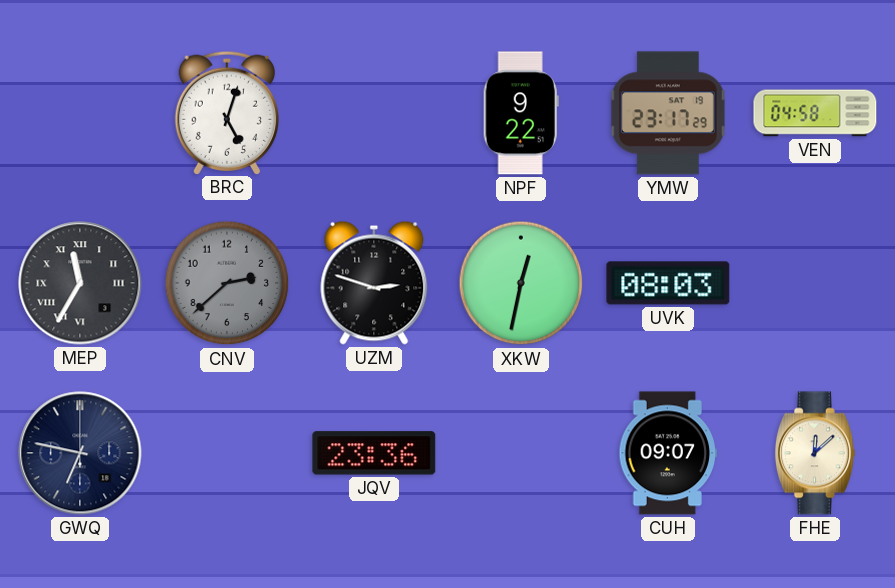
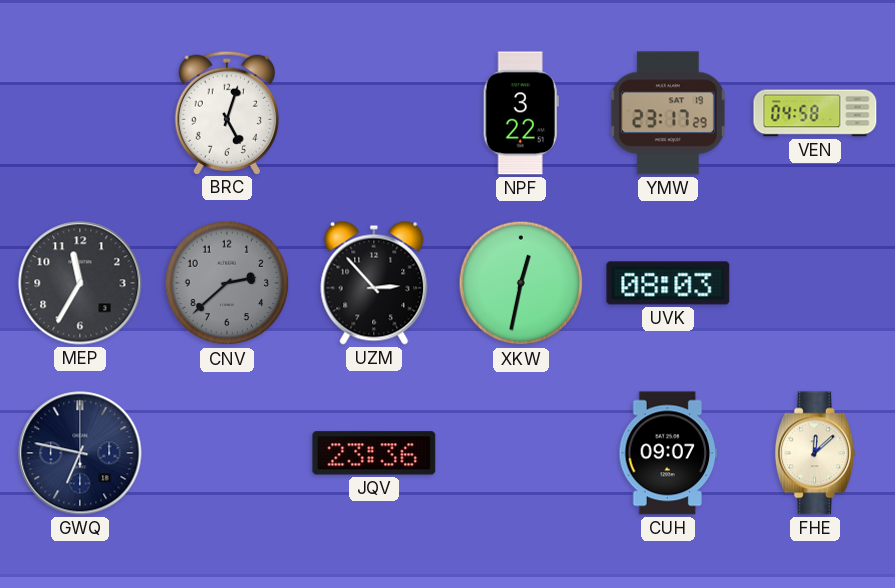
NPF: 9:22 -> 3:22 (521, 113)
MEP numerals: Roman -> Arabic (80, 283)
UZM: 2:48 -> 2:53 (374, 283)
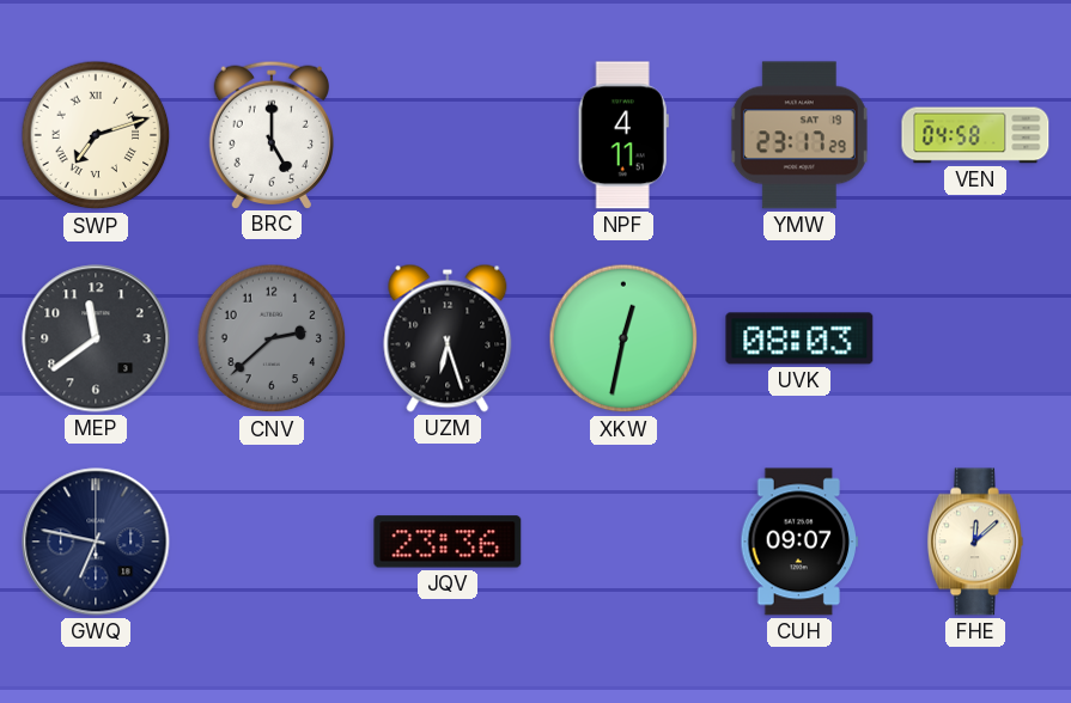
SWP: none -> 7:12 (96, 135)
BRC: 5:03 -> 5:00 (270, 134)
NPF: 3:22 -> 4:11 (623, 135)
MEP: 11:35 -> 11:39 (96, 338)
UZM: 2:53 -> 6:27 (448, 338)
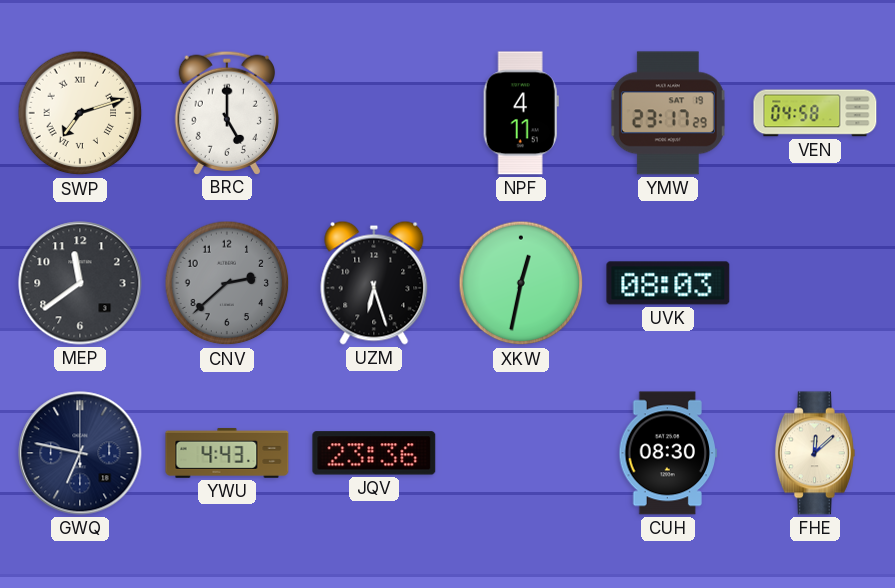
YWU: none -> 4:43 (227, 453)
CUH: 09:07 -> 08:30 (668, 453)
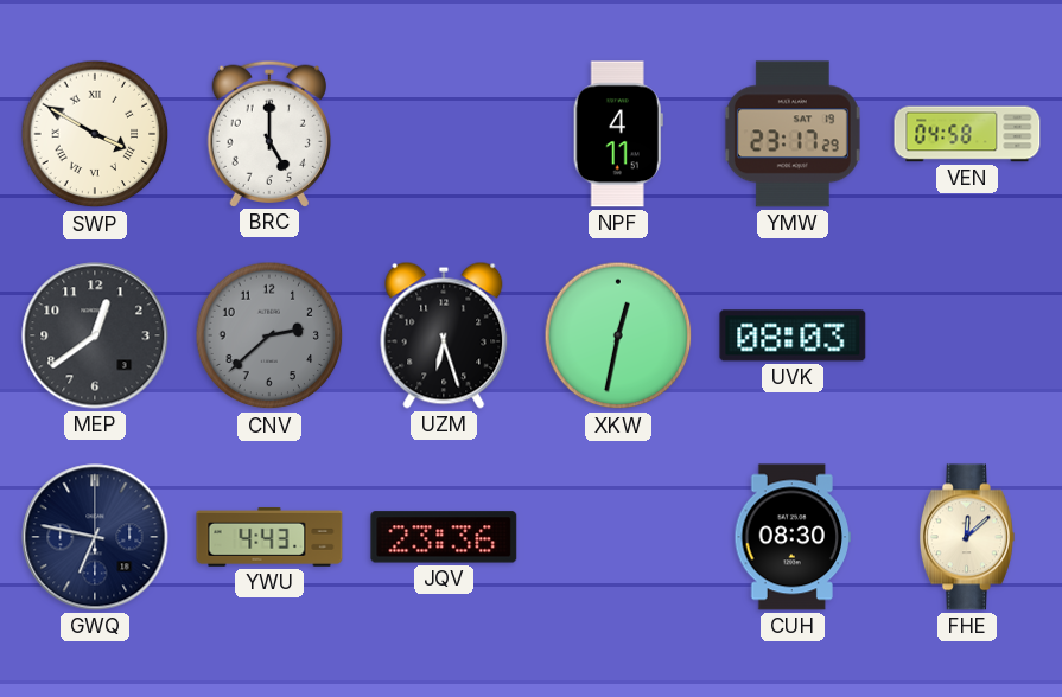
SWP: 7:12 -> 3:50 (95, 134)
MEP: 11:39 -> 12:39 (95, 335)
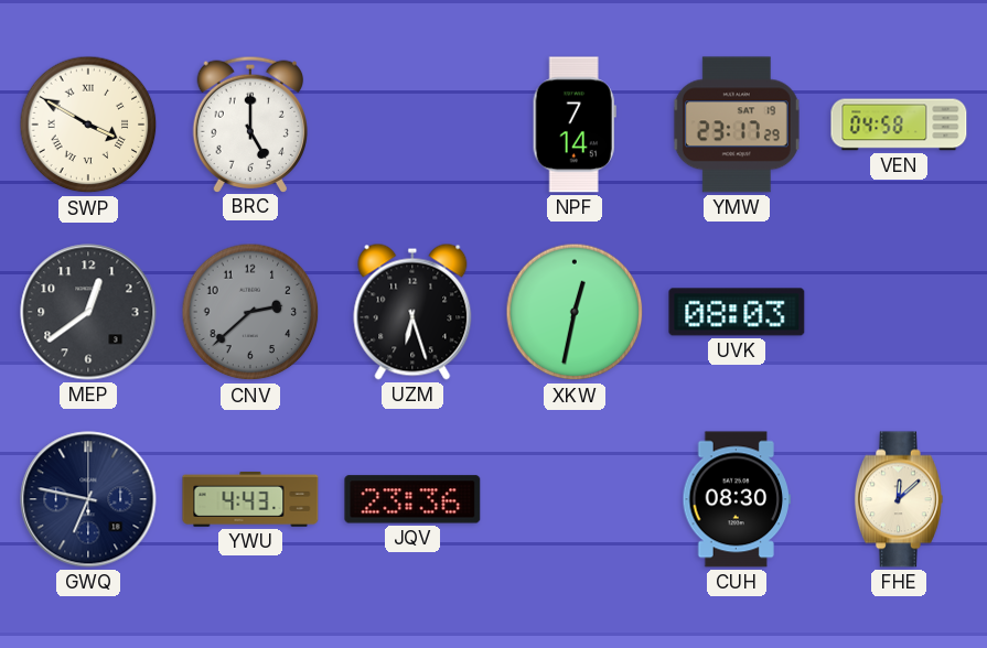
NPF: 4:11 -> 7:14 (575, 125)
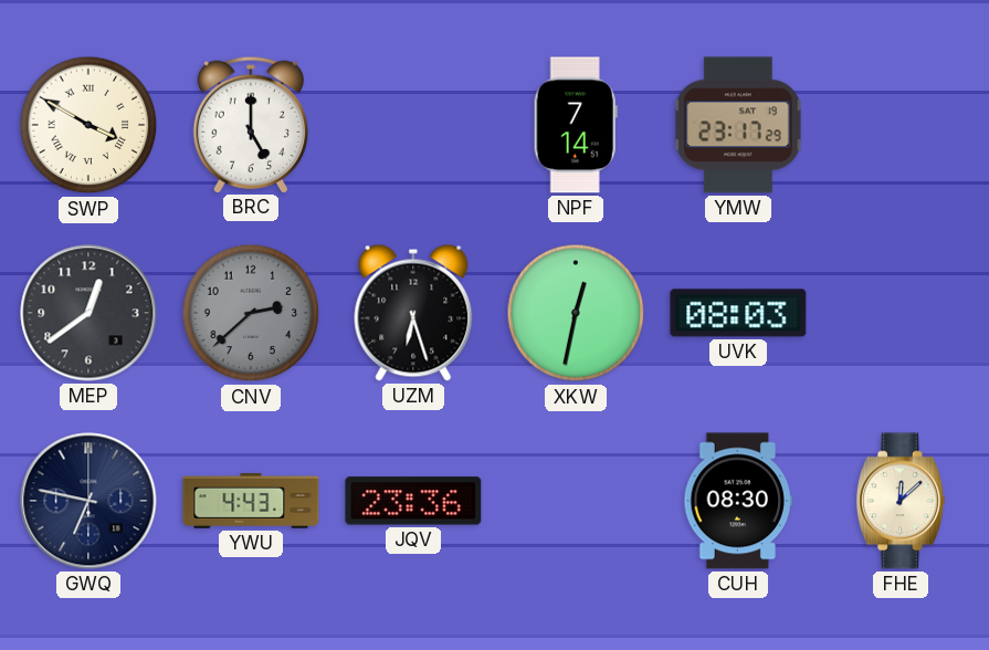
VEN: 04:58 -> none (899, 125)
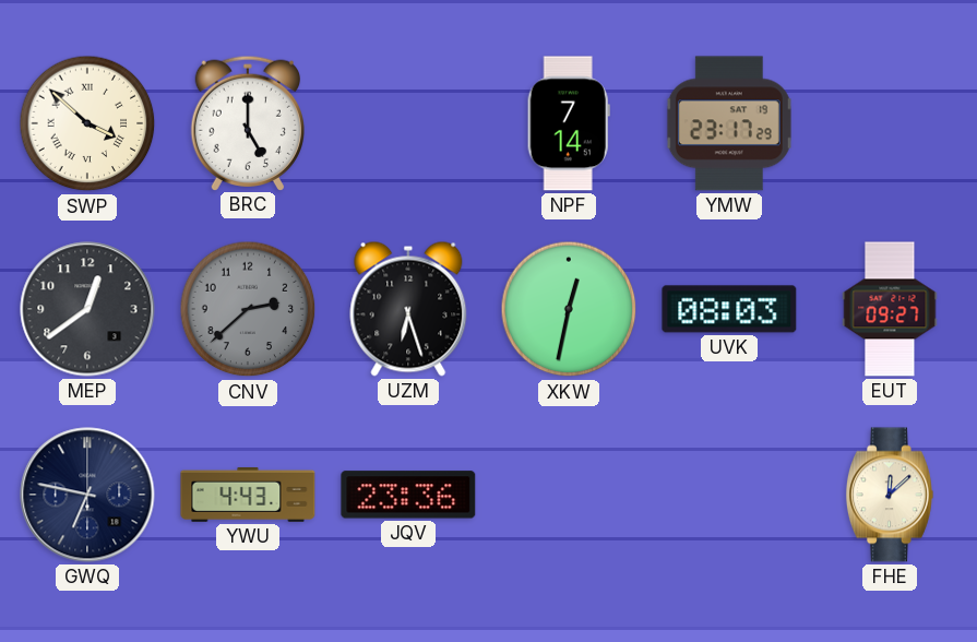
SWP: 3:50 -> 3:52 (87, 123)
EUT: none -> 09:27 (890, 309)
CUH: 08:30 -> none (738, 501)
